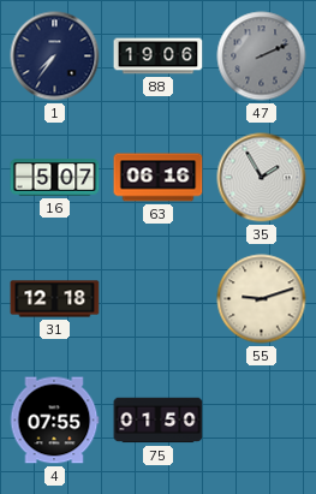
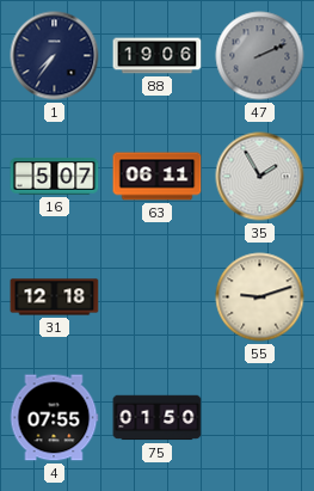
63: 06:16 -> 06:11 (158, 177)
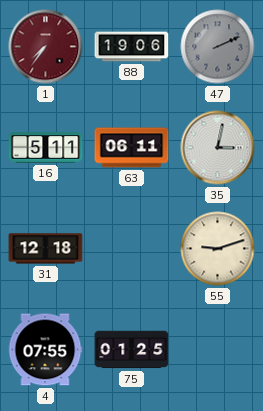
1 dial: navy -> burgundy (46, 47)
16: 5:07 -> 5:11 (46, 148)
35: 1:55 -> 3:02 (218, 148)
75: 01:50 -> 01:25 (132, 350)
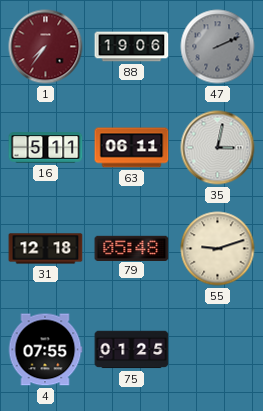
79: none -> 05:48 (132, 248)
